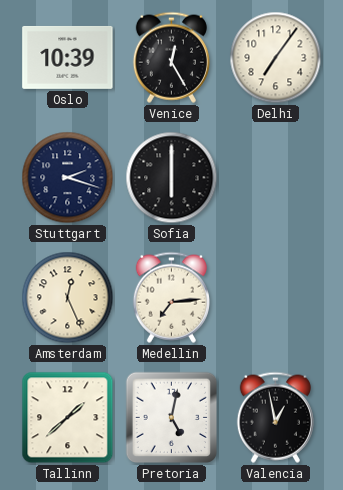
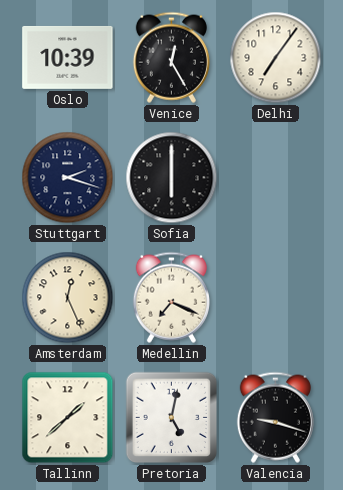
Medellin: 7:14 -> 7:19 (171, 297)
Valencia: 12:58 -> 9:18 (275, 417)
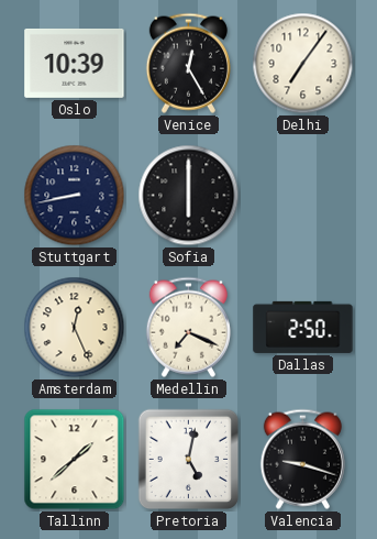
Stuttgart: 2:18 -> 8:43 (75, 196)
Dallas: none -> 2:50 (303, 327)
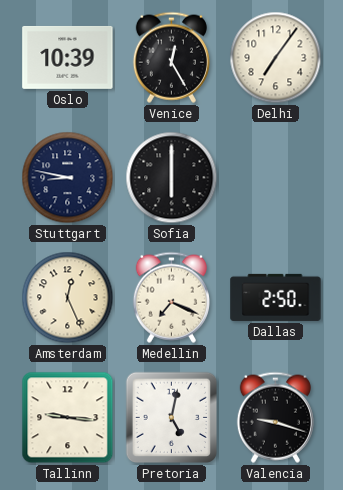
Stuttgart: 8:43 -> 8:47 (68, 178)
Tallinn: 1:38 -> 9:16 (68, 418)
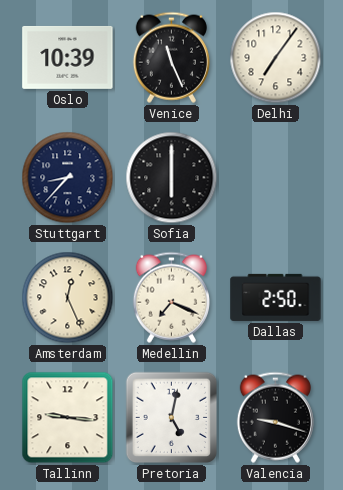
Venice: 12:25 -> 11:26 (171, 57)
Stuttgart: 8:47 -> 8:37 (68, 178)
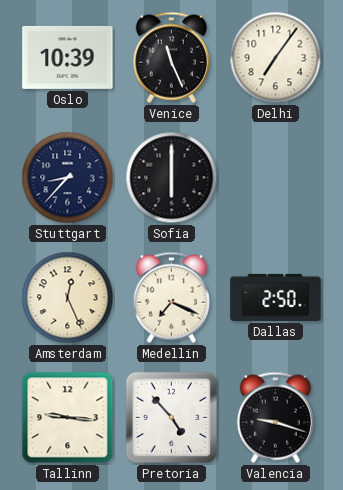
Pretoria: 5:02 -> 4:53 (172, 418)
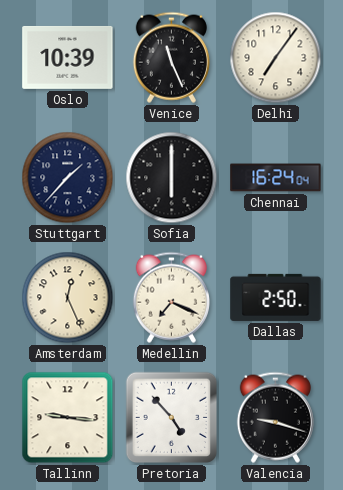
Stuttgart: 8:37 -> 1:37 (68, 178)
Chennai: none -> 16:24 (276, 178)
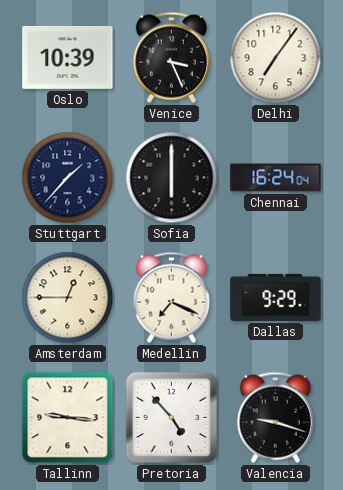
Venice: 11:26 -> 3:26 (171, 57)
Amsterdam: 12:26 -> 12:45 (68, 298)
Dallas: 2:50 -> 9:29 (276, 297)
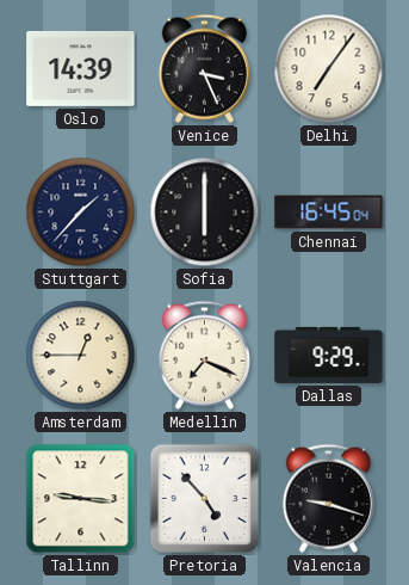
Oslo: 10:39 -> 14:39 (81, 68)
Chennai: 16:24 -> 16:45 (329, 213)
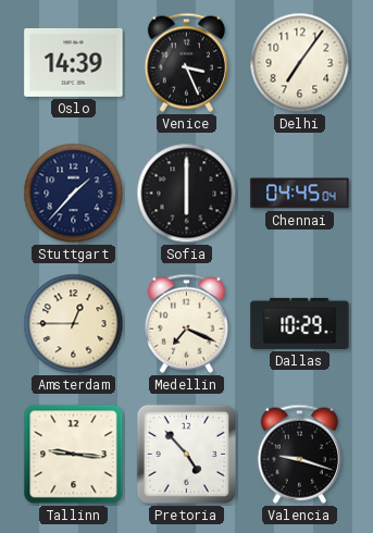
Chennai: 16:45 -> 04:45 (300, 194)
Dallas: 9:29 -> 10:29 (300, 323)
